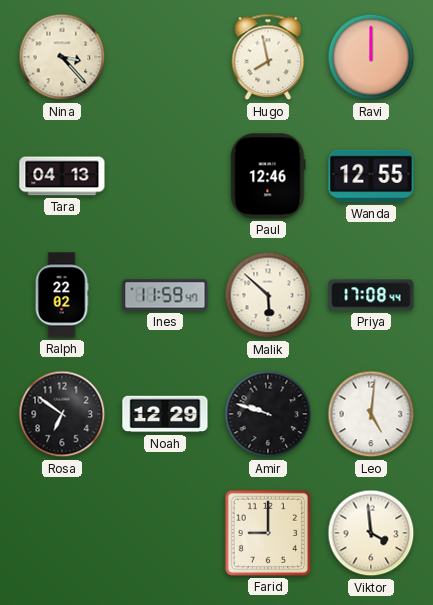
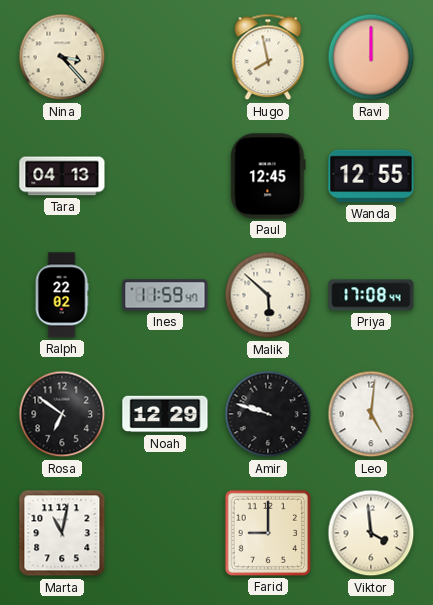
Paul: 12:46 -> 12:45 (268, 176)
Marta: none -> 11:02 (62, 533)
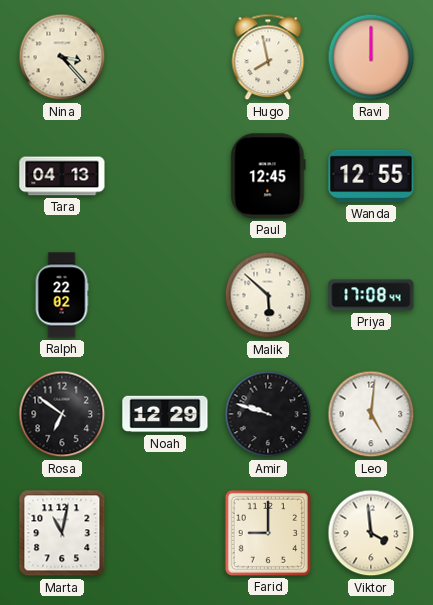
Ines: 11:59 -> none (165, 295)
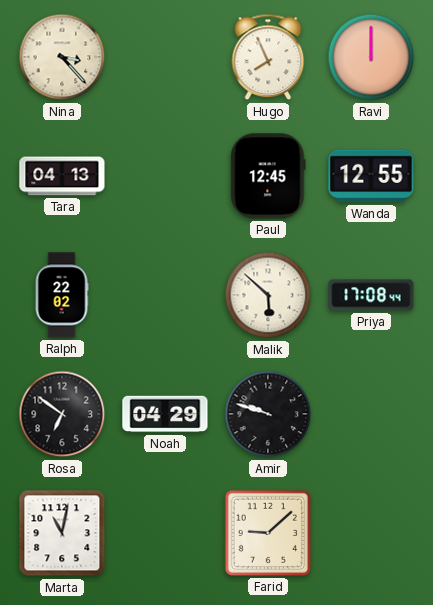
Hugo: 7:58 -> 7:56 (268, 57)
Noah: 12:29 -> 04:29 (165, 414)
Leo: 5:01 -> none (371, 414)
Farid: 9:00 -> 9:08 (268, 533)
Viktor: 3:59 -> none (371, 533)
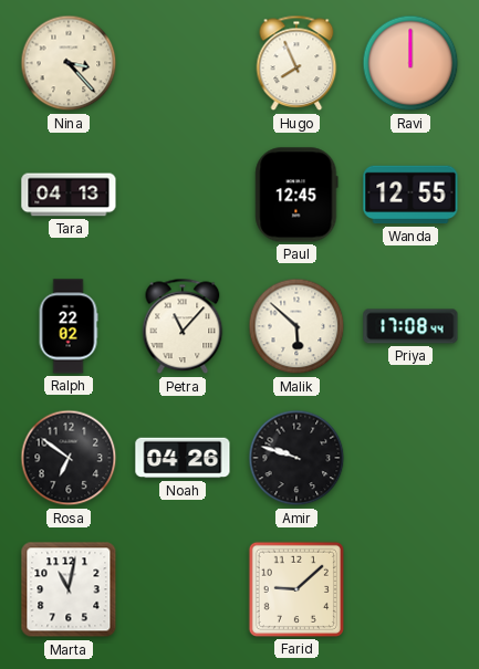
Petra: none -> 11:07 (183, 326)
Noah: 04:29 -> 04:26 (183, 458)
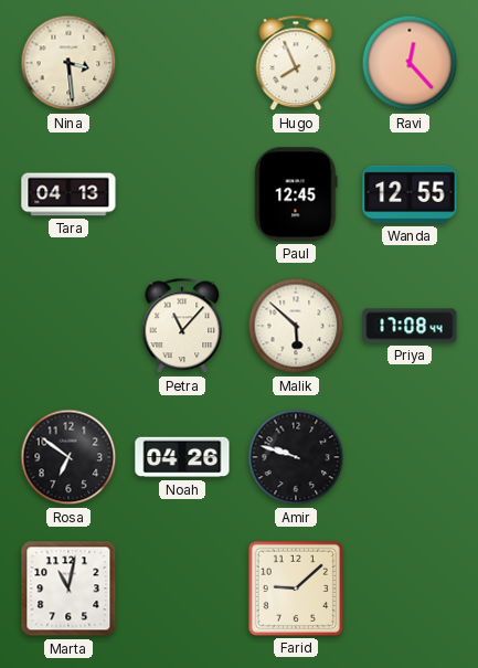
Nina: 3:23 -> 3:29 (68, 63)
Ravi: 12:00 -> 12:23 (410, 63)
Ralph: 22:02 -> none (69, 326)
